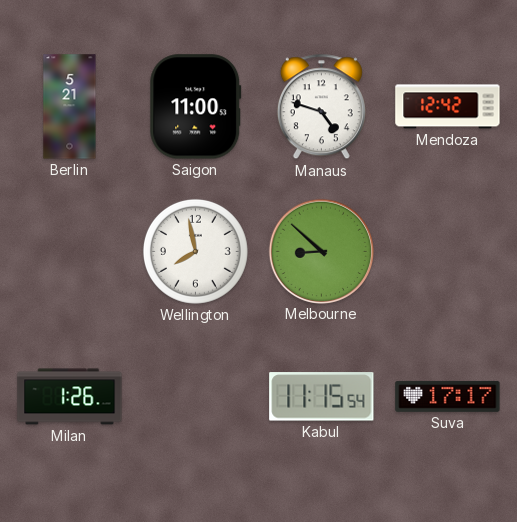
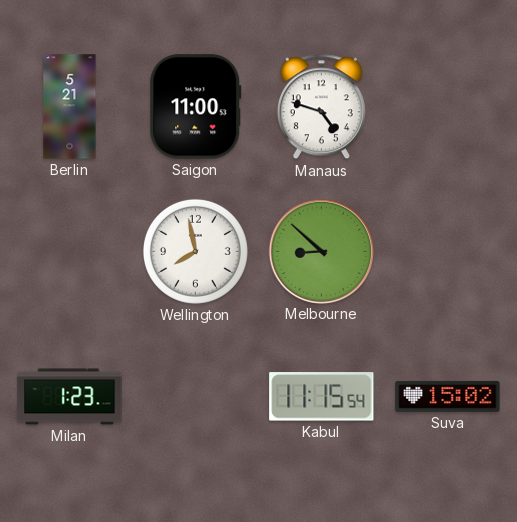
Mendoza: 12:42 -> none (448, 107)
Milan: 1:26 -> 1:23 (70, 397)
Suva: 17:17 -> 15:02 (448, 396)
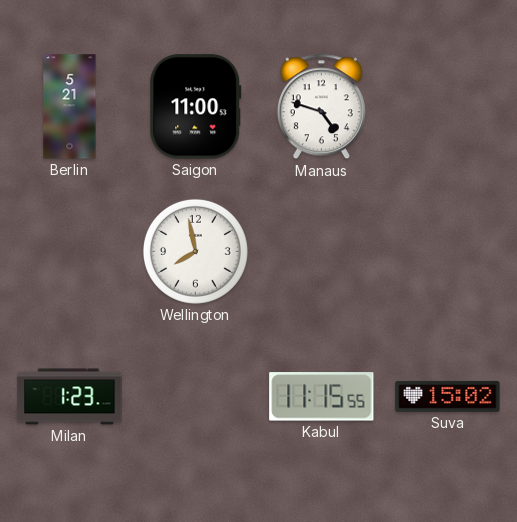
Melbourne: 8:52 -> none (321, 251)
Kabul: 11:15:54 -> 11:15:55 (322, 397)
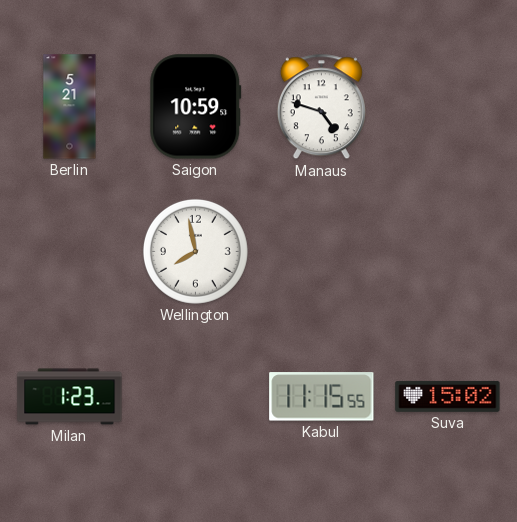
Saigon: 11:00 -> 10:59 (196, 107)
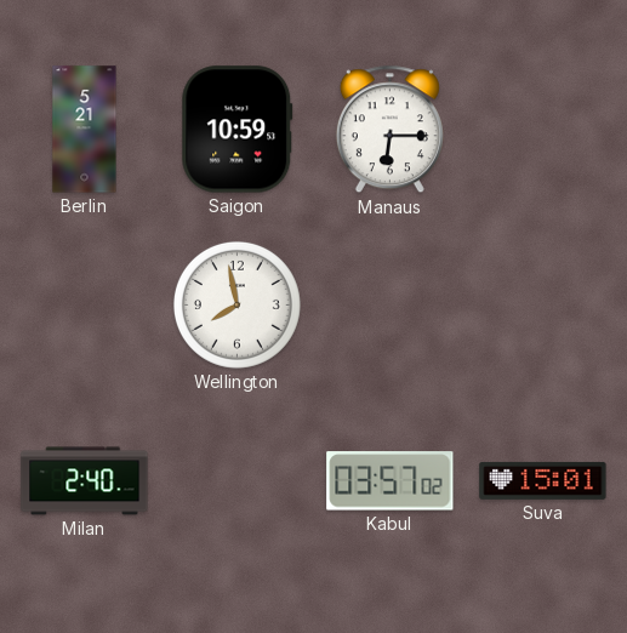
Manaus: 4:48 -> 6:15 (389, 130)
Milan: 1:23 -> 2:40 (85, 481)
Kabul: 11:15 -> 03:57 (391, 481)
Suva: 15:02 -> 15:01 (543, 480)
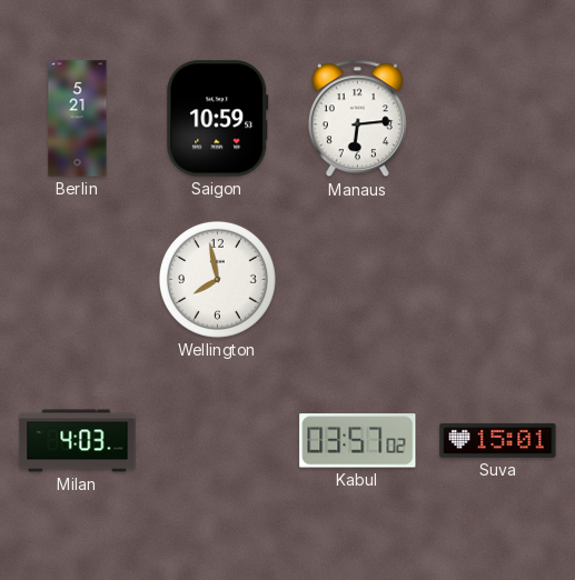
Manaus: 6:15 -> 6:14 (357, 119)
Milan: 2:40 -> 4:03 (78, 441)
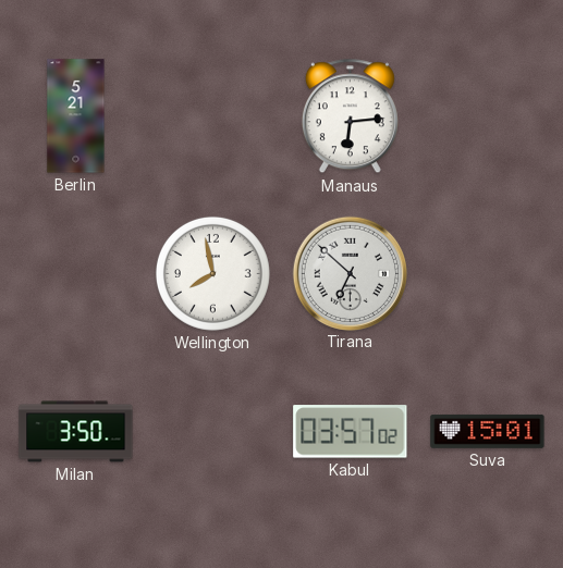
Saigon: 10:59 -> none (218, 119)
Tirana: none -> 6:52 (350, 273)
Milan: 4:03 -> 3:50 (76, 432)
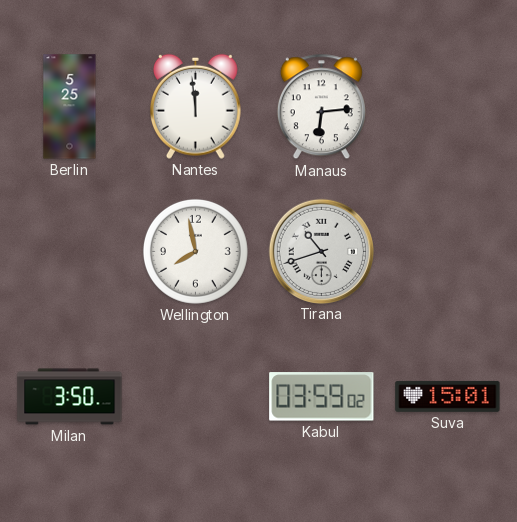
Berlin: 5:21 -> 5:25 (70, 107)
Nantes: none -> 11:59 (195, 106)
Tirana: 6:52 -> 10:42 (321, 251)
Kabul: 03:57 -> 03:59 (322, 397)
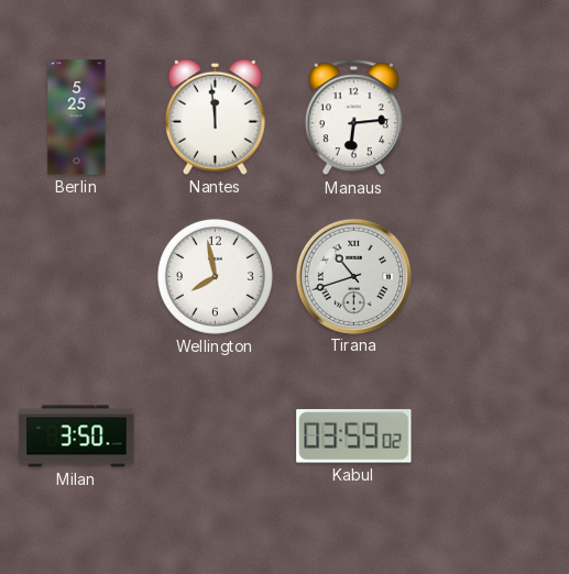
Suva: 15:01 -> none (448, 396)
